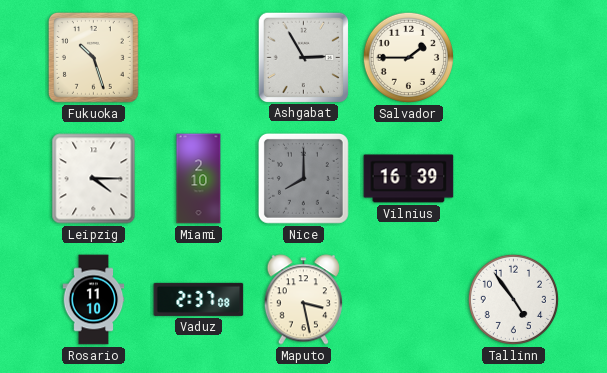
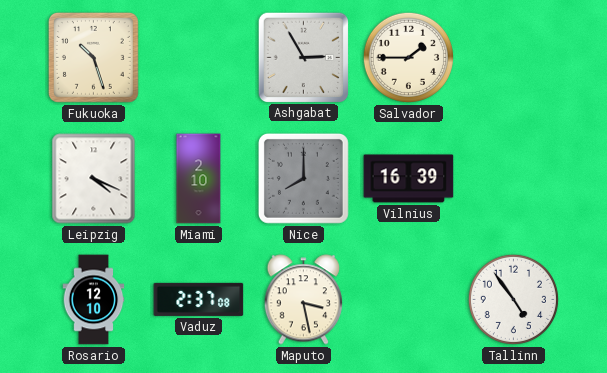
Leipzig: 4:15 -> 4:19 (94, 179)
Rosario: 11:10 -> 12:10 (94, 300)
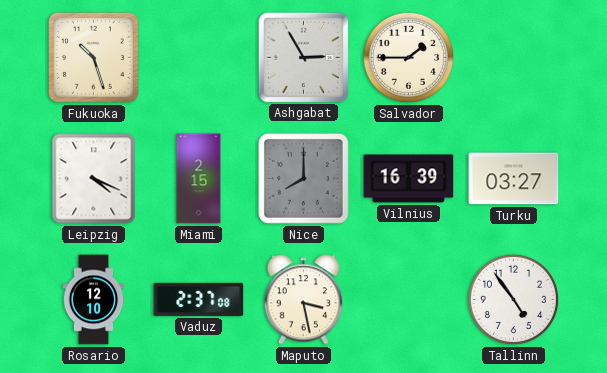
Miami: 2:10 -> 2:15 (199, 179)
Turku: none -> 03:27 (514, 179)
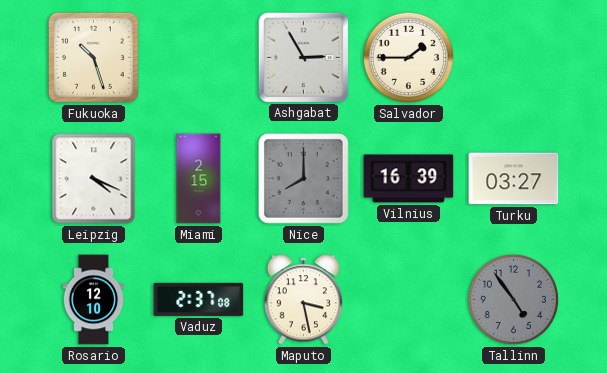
Tallinn dial: white -> grey (513, 299)
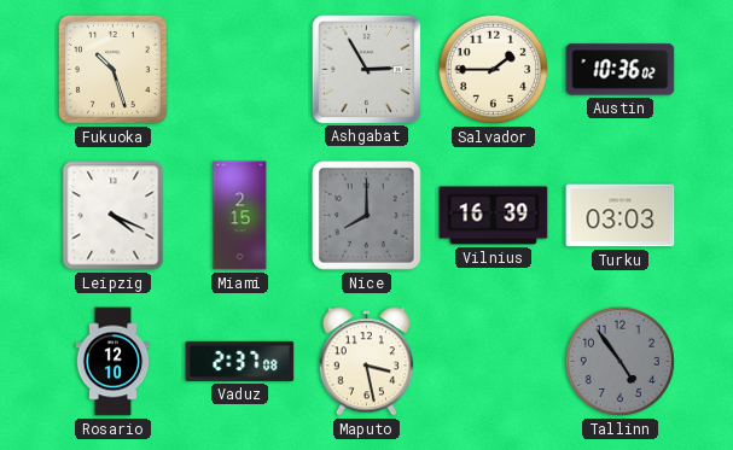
Austin: none -> 10:36 (621, 70)
Turku: 03:27 -> 03:03 (621, 216)
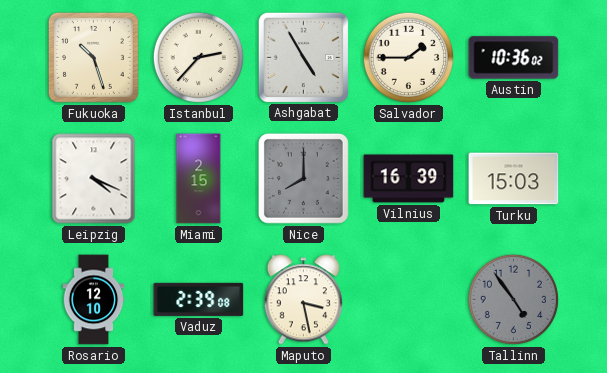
Istanbul: none -> 2:37 (198, 57)
Ashgabat: 2:55 -> 4:55 (303, 57)
Turku: 03:03 -> 15:03 (514, 179)
Vaduz: 2:37 -> 2:39 (199, 299)
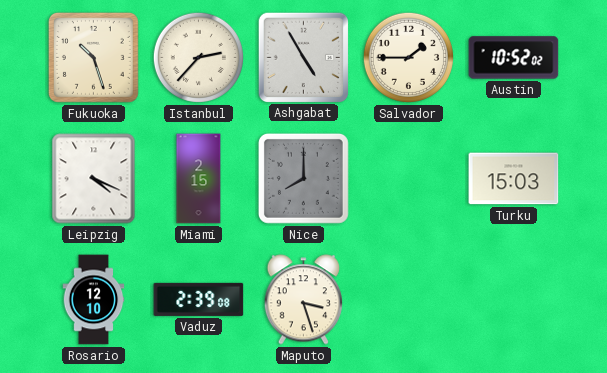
Austin: 10:36 -> 10:52 (514, 58)
Vilnius: 16:39 -> none (409, 179)
Maputo: 3:28 -> 3:27 (303, 300)
Tallinn: 4:54 -> none (513, 299)
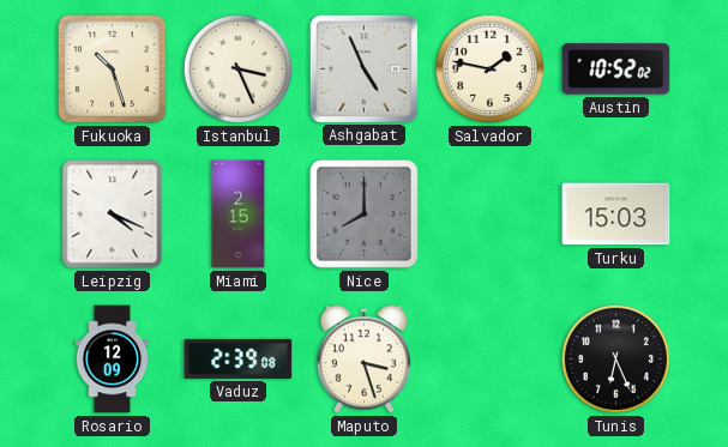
Istanbul: 2:37 -> 3:26 (237, 68)
Ashgabat: 4:55 -> 4:56 (363, 68)
Salvador: 1:45 -> 1:47 (489, 68)
Rosario: 12:10 -> 12:09 (113, 360)
Tunis: none -> 6:26 (615, 358)
